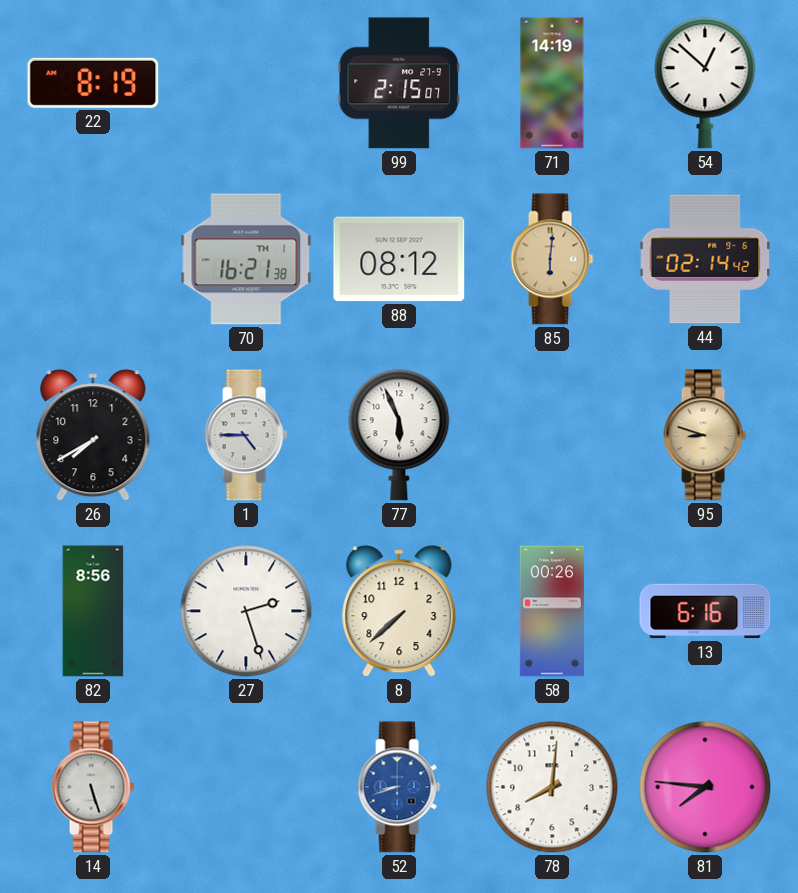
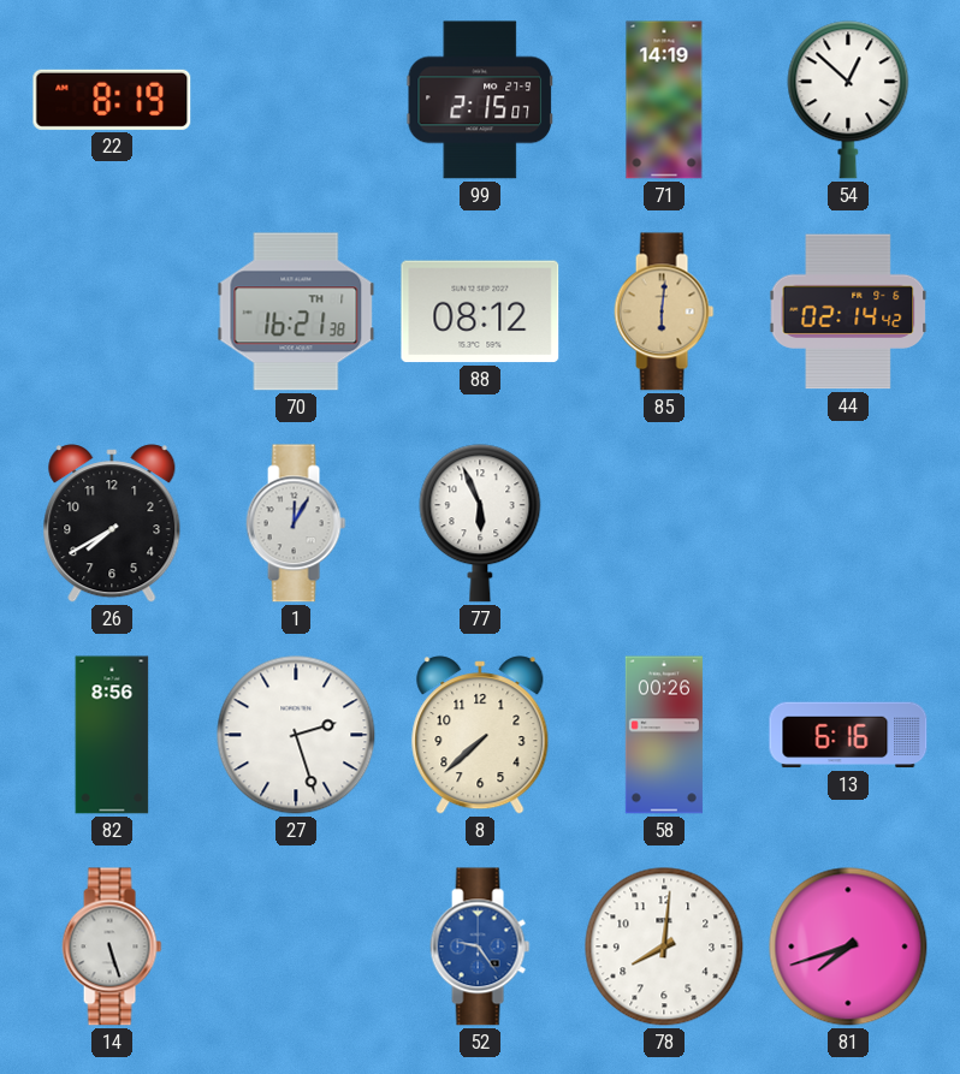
1: 4:45 -> 12:05 (296, 523)
95: 8:48 -> none (705, 435)
52: 8:42 -> 9:24 (480, 947)
81: 7:46 -> 7:42 (848, 947)
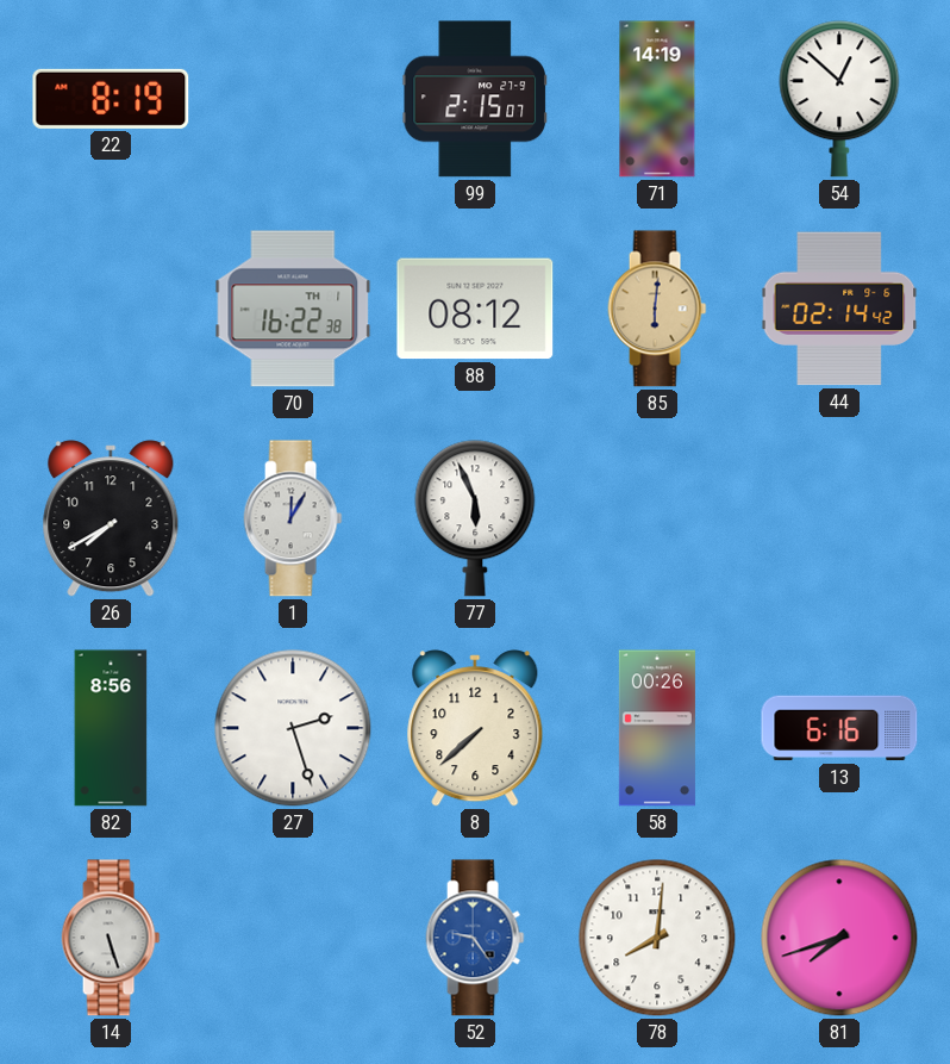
70: 16:21 -> 16:22 (293, 309)
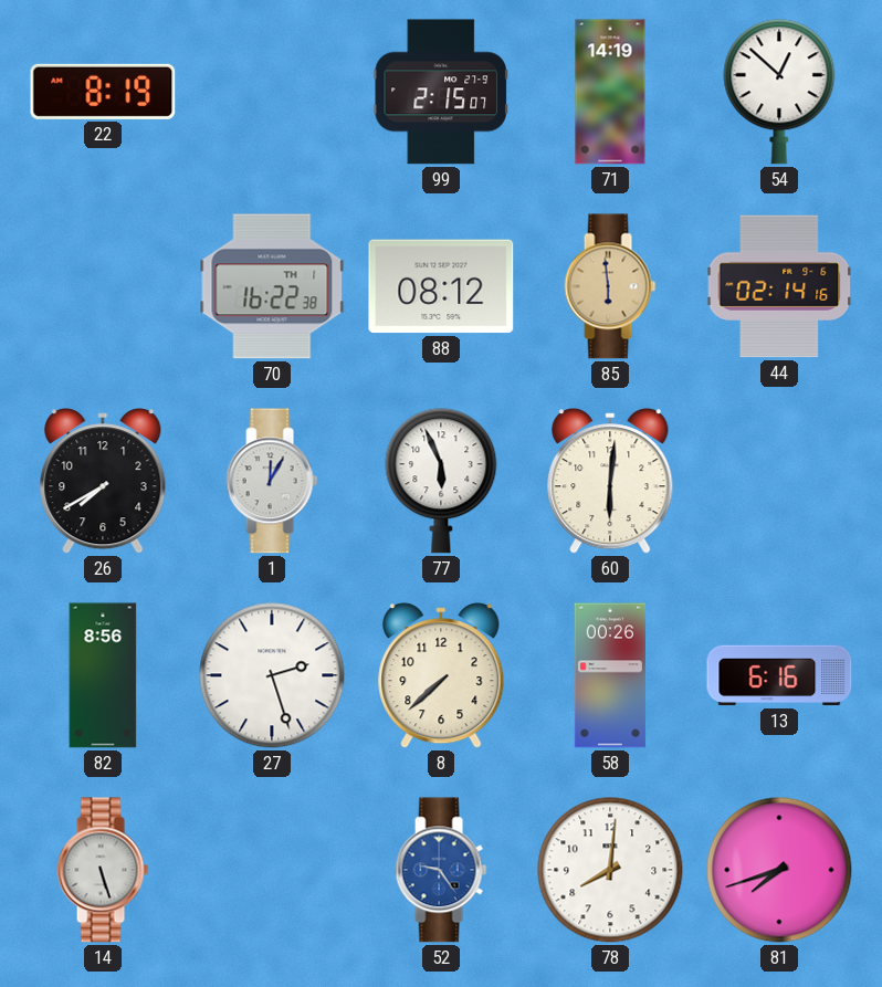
85: 6:01 -> 5:59 (610, 286)
44: 02:14:42 -> 02:14:16 (779, 286)
60: none -> 6:01 (610, 481)
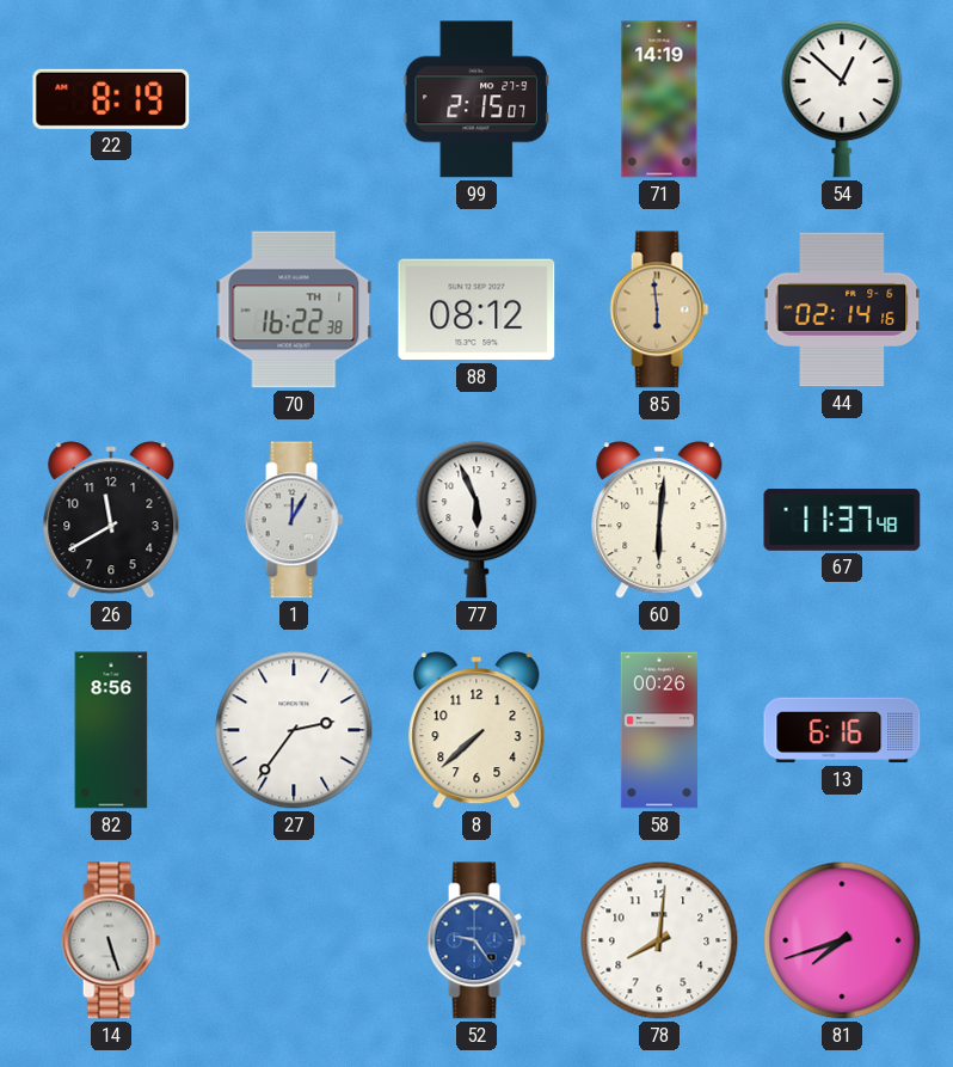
26: 7:40 -> 11:40 (111, 520)
67: none -> 11:37 (842, 520)
27: 2:27 -> 2:36 (294, 730)
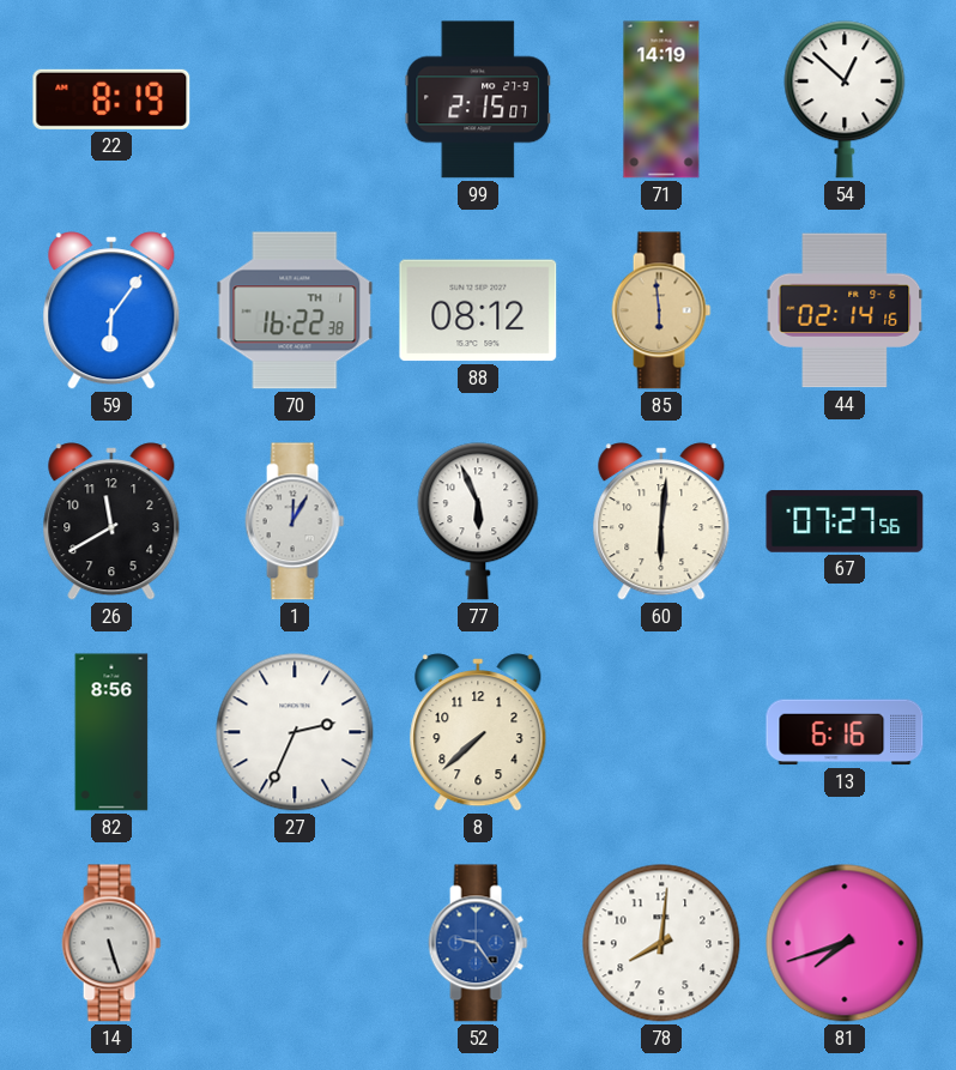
59: none -> 6:06 (111, 310)
67: 11:37 -> 07:27 (845, 521)
27: 2:36 -> 2:34 (295, 732)
58: 00:26 -> none (659, 730)
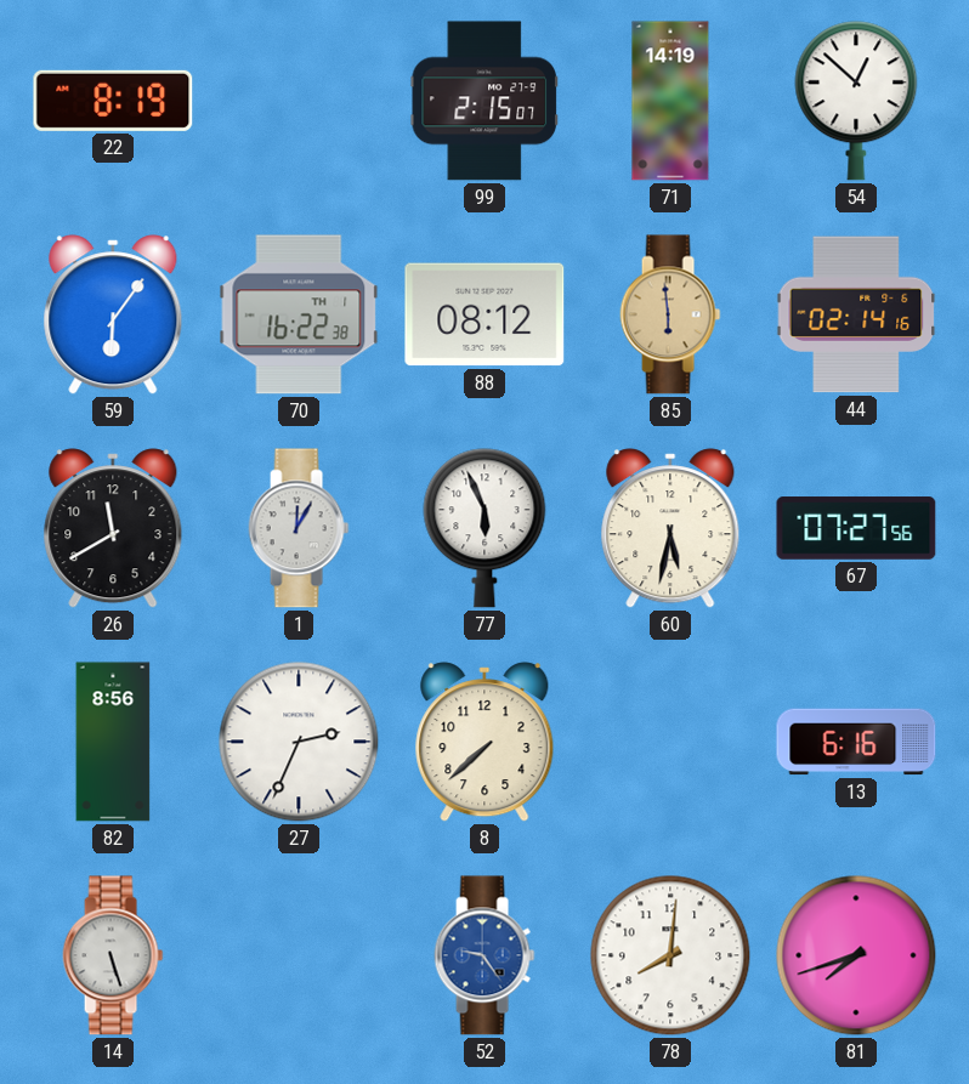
60: 6:01 -> 5:32 (670, 528)
